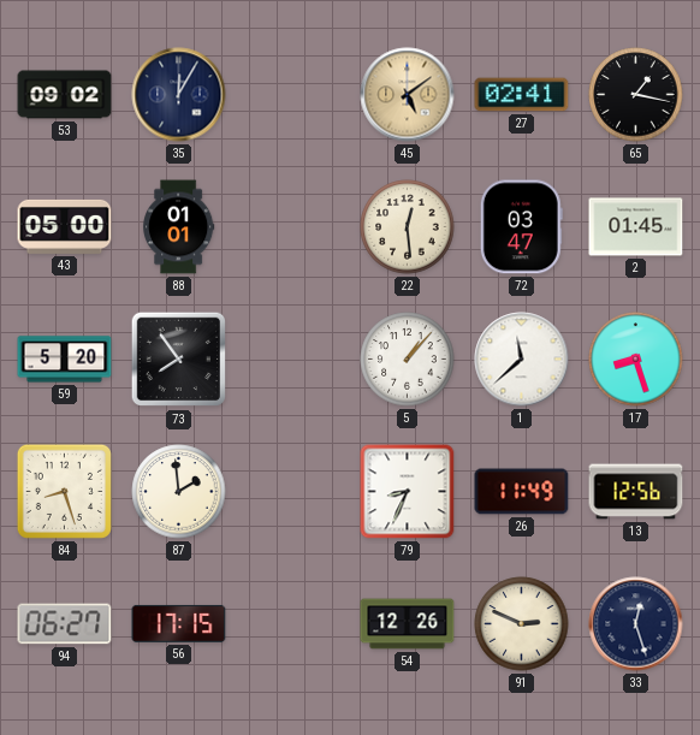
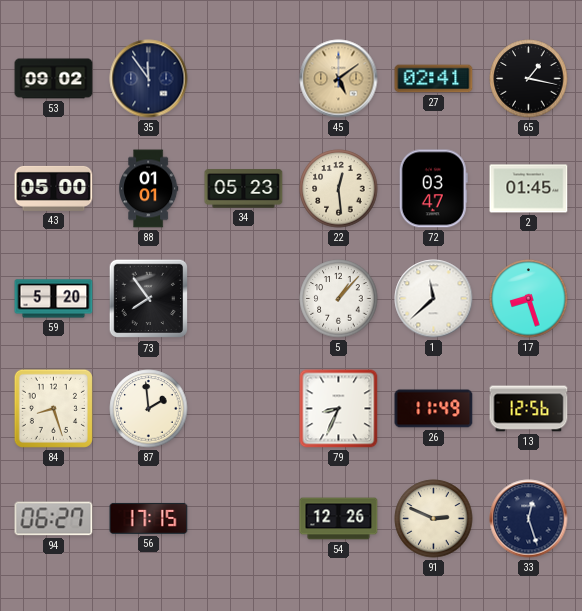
35: 12:05 -> 11:54 (149, 79)
34: none -> 05:23 (244, 189)
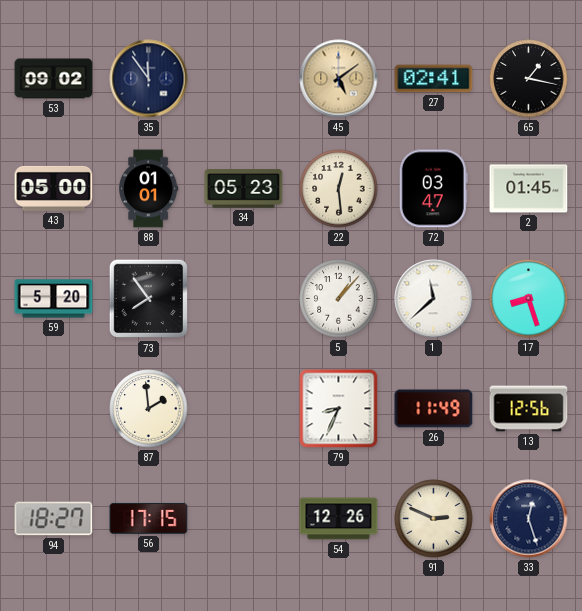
84: 8:27 -> none (53, 408)
94: 06:27 -> 18:27 (54, 519)
